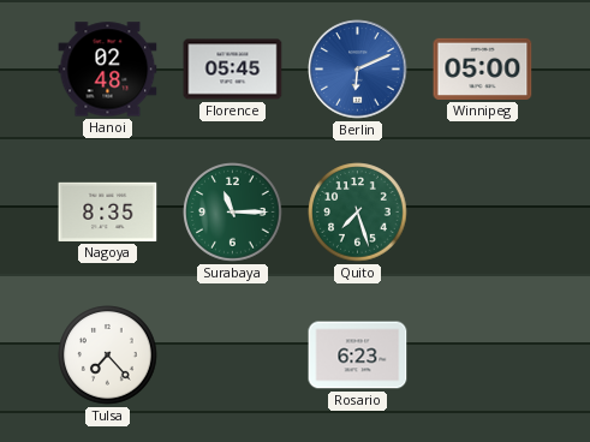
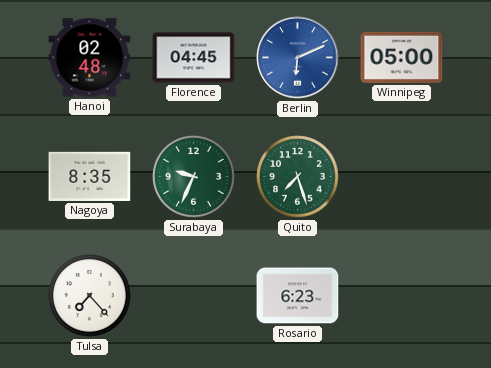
Florence: 05:45 -> 04:45 (194, 58)
Surabaya: 11:15 -> 9:34 (194, 177)
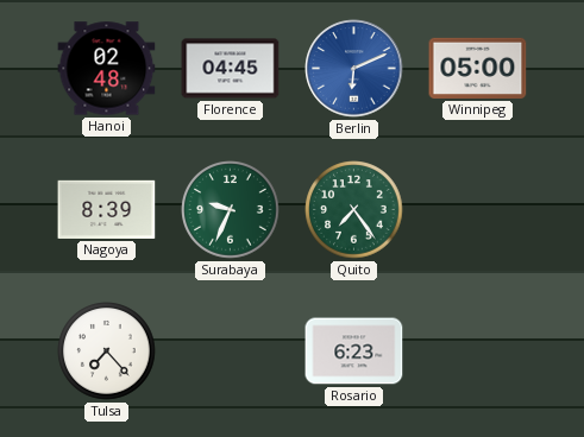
Nagoya: 8:35 -> 8:39 (107, 209)
Quito: 7:27 -> 7:24 (354, 210)
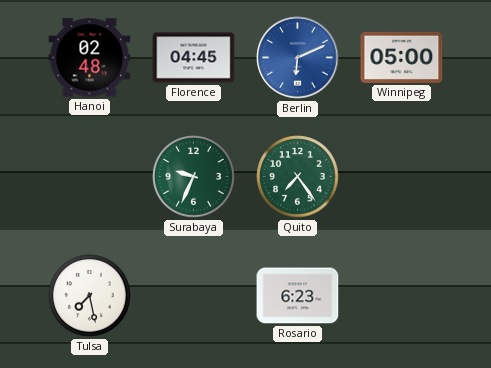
Nagoya: 8:39 -> none (107, 209)
Tulsa: 7:23 -> 7:28 (90, 296)
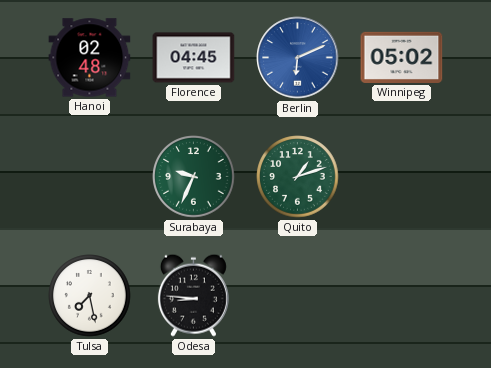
Winnipeg: 05:00 -> 05:02 (402, 57)
Quito: 7:24 -> 1:12 (298, 177)
Odesa: none -> 8:46 (193, 295)
Rosario: 6:23 -> none (298, 296)
